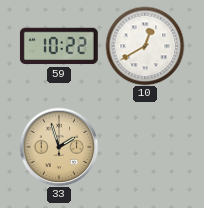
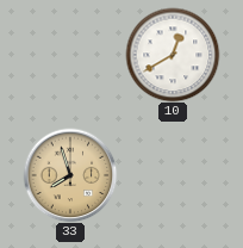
59: 10:22 -> none (59, 46)
33: 1:57 -> 7:57 (70, 175)
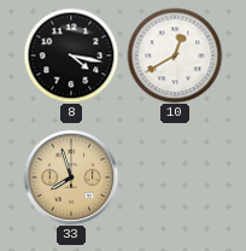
8: none -> 4:17 (71, 56)
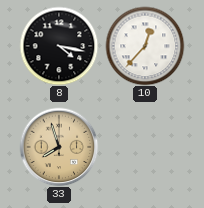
10: 12:40 -> 12:37 (145, 46)
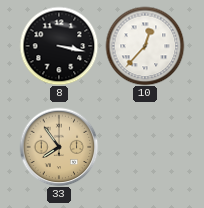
8: 4:17 -> 3:17 (59, 46)
33: 7:57 -> 7:54 (59, 147)
